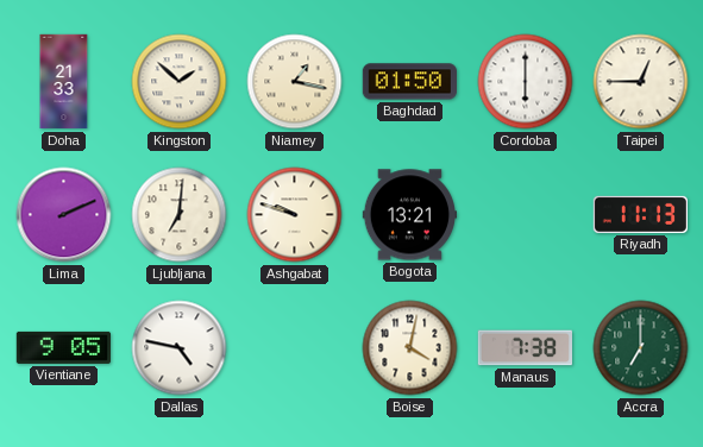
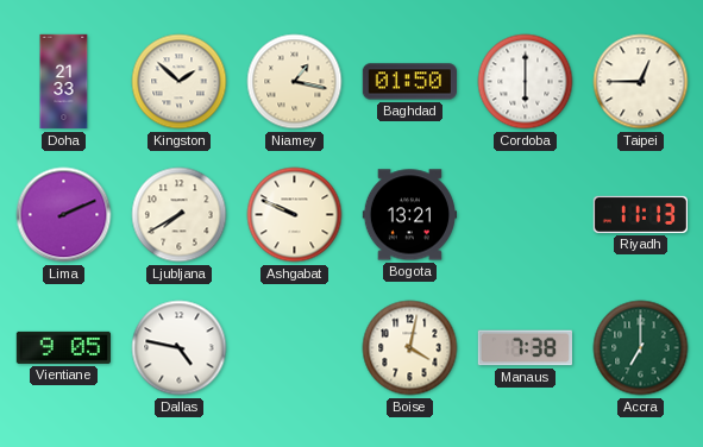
Ljubljana: 7:01 -> 7:40 (180, 215)
Ashgabat: 9:48 -> 9:49 (295, 215)
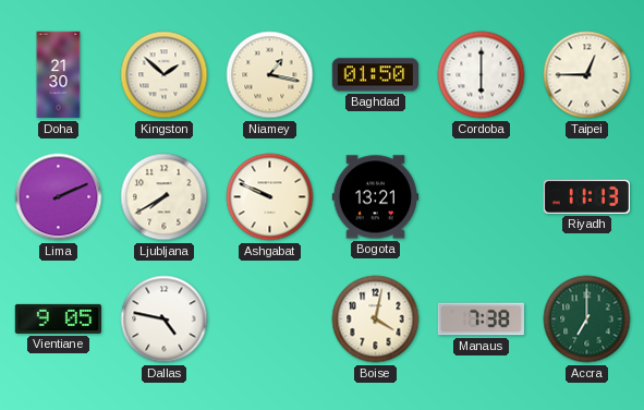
Doha: 21:33 -> 21:30 (59, 75)
